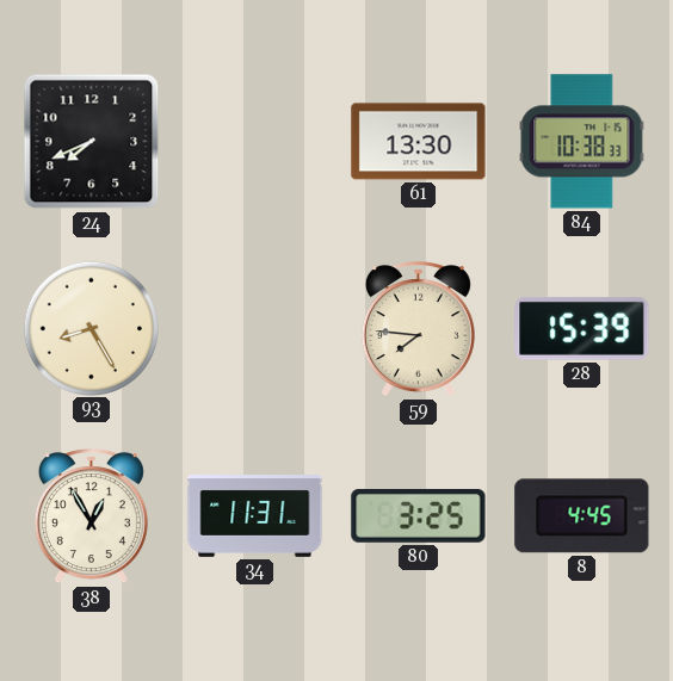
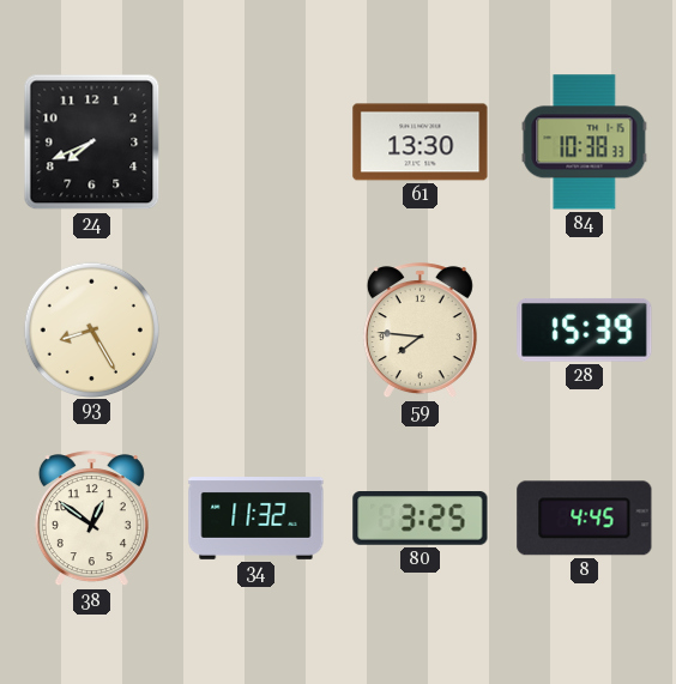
38: 12:55 -> 12:51 (91, 519)
34: 11:31 -> 11:32 (256, 519)
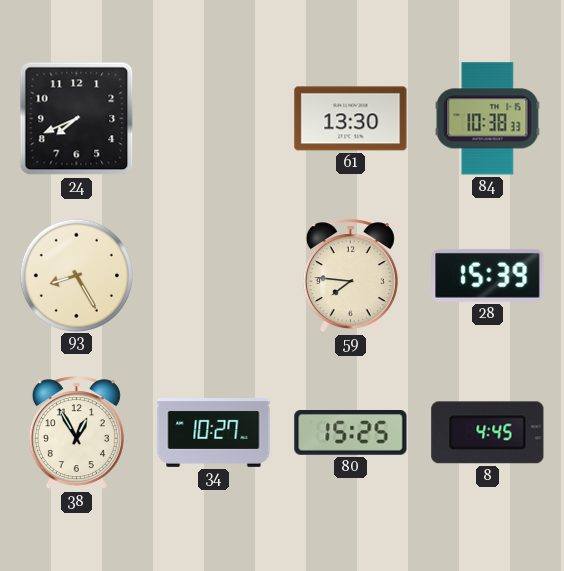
38: 12:51 -> 12:55 (76, 433)
34: 11:32 -> 10:27 (214, 433)
80: 3:25 -> 15:25 (351, 433)
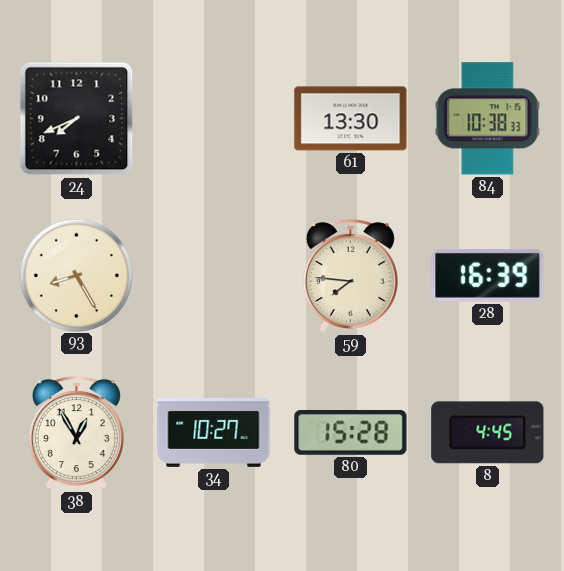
28: 15:39 -> 16:39 (488, 275)
80: 15:25 -> 15:28 (351, 433)
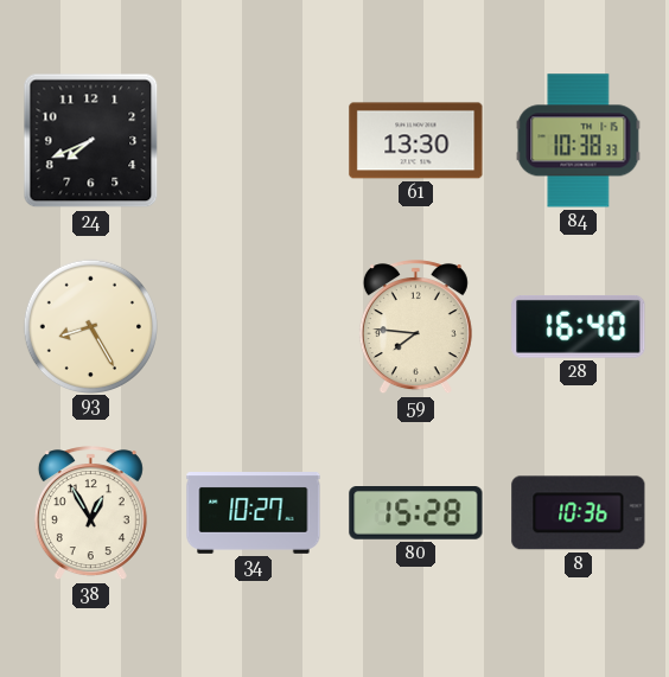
28: 16:39 -> 16:40 (579, 326)
8: 4:45 -> 10:36 (579, 513)
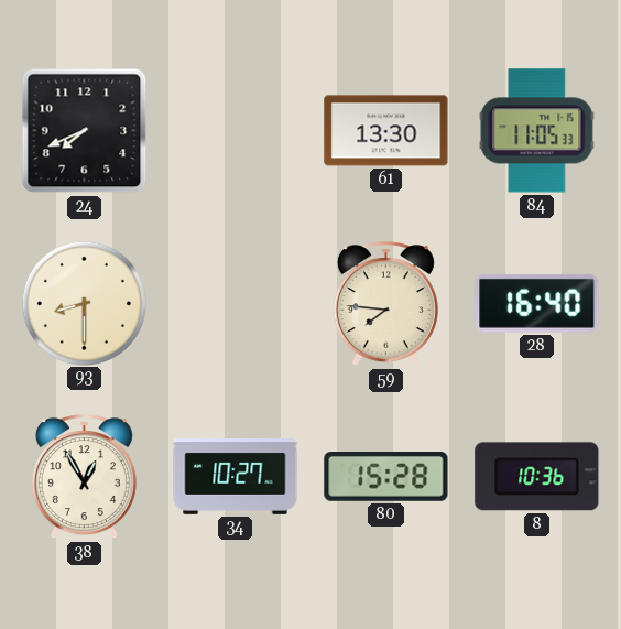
84: 10:38 -> 11:05 (537, 131)
93: 8:25 -> 8:30 (84, 303)
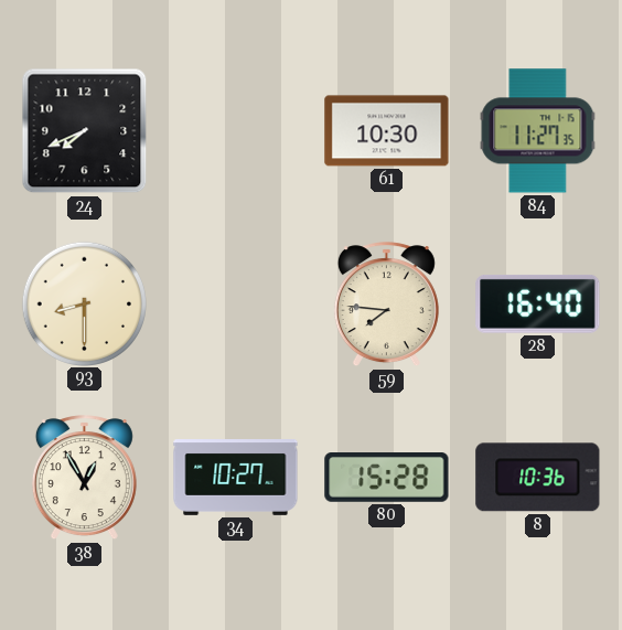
61: 13:30 -> 10:30 (387, 131)
84: 11:05 -> 11:27 (538, 131)
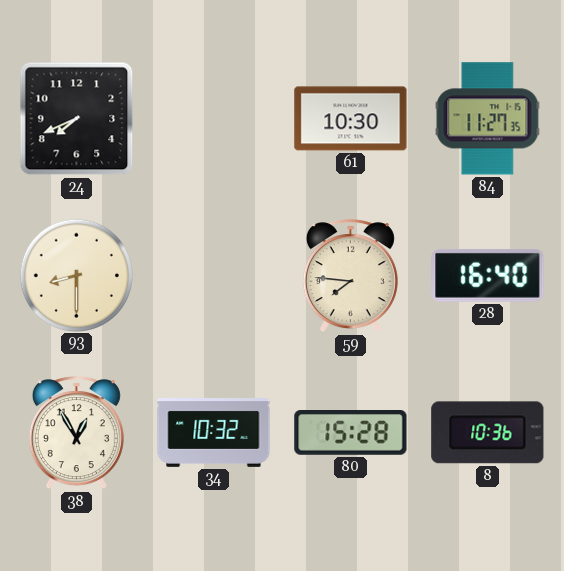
34: 10:27 -> 10:32 (214, 433)
